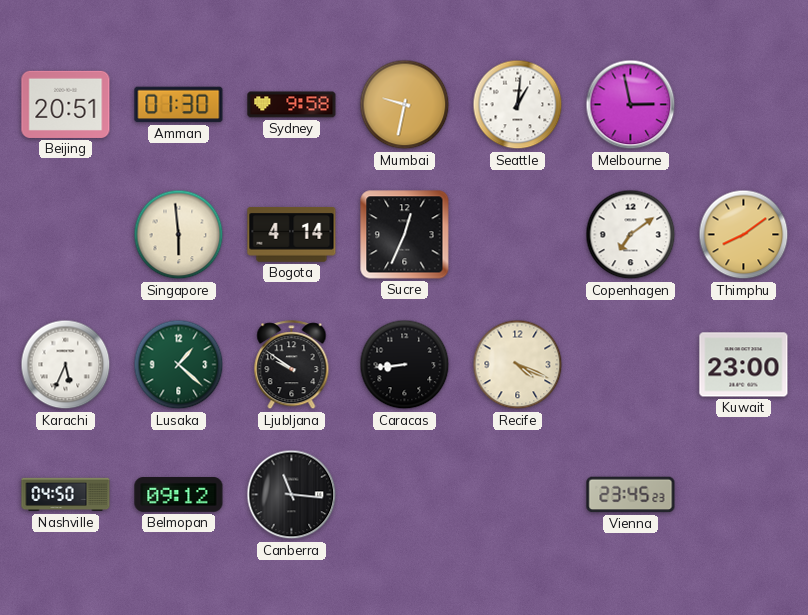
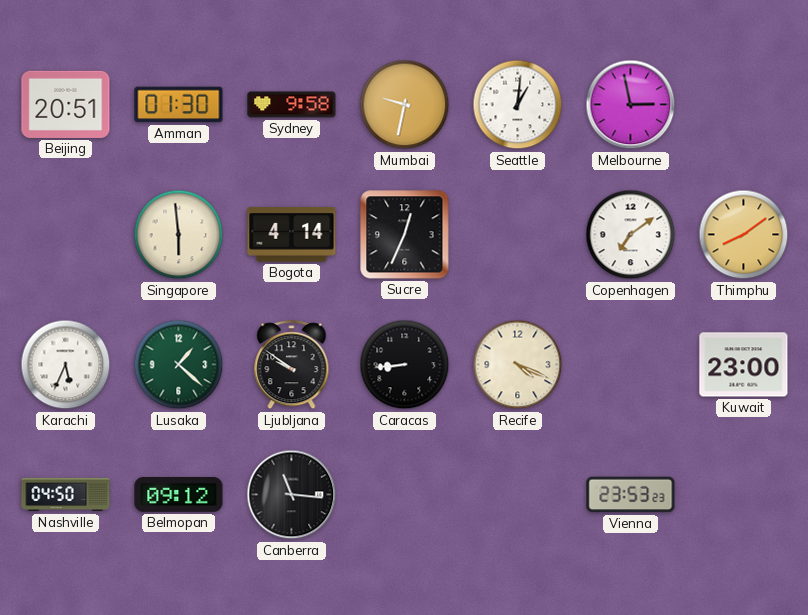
Vienna: 23:45 -> 23:53 (631, 495)
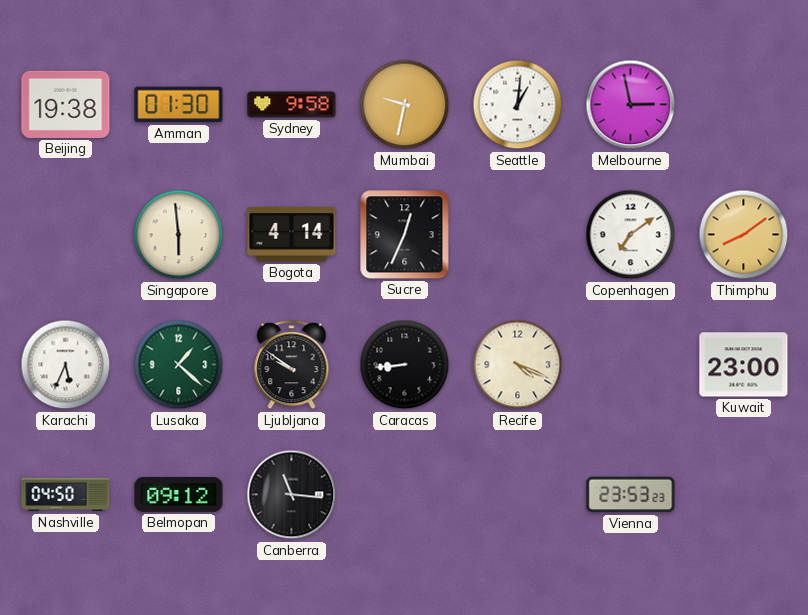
Beijing: 20:51 -> 19:38 (66, 104)
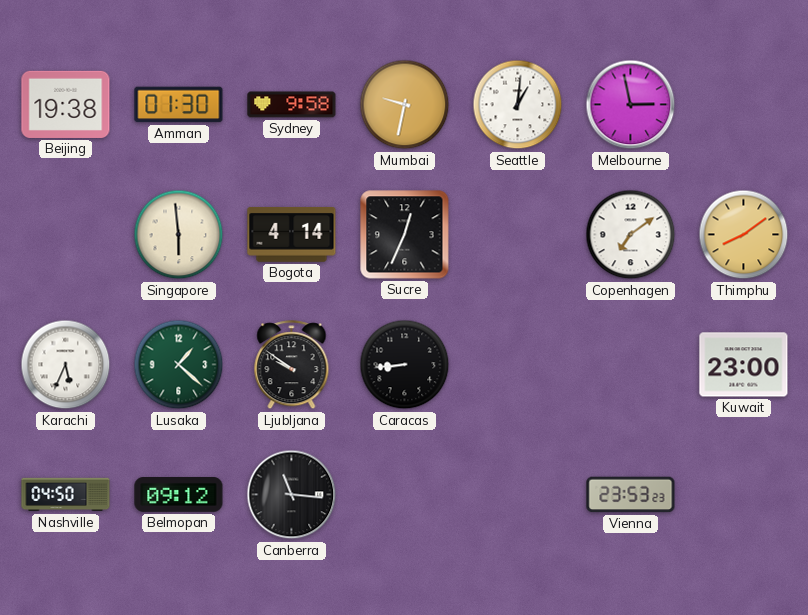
Recife: 4:19 -> none (518, 365)
